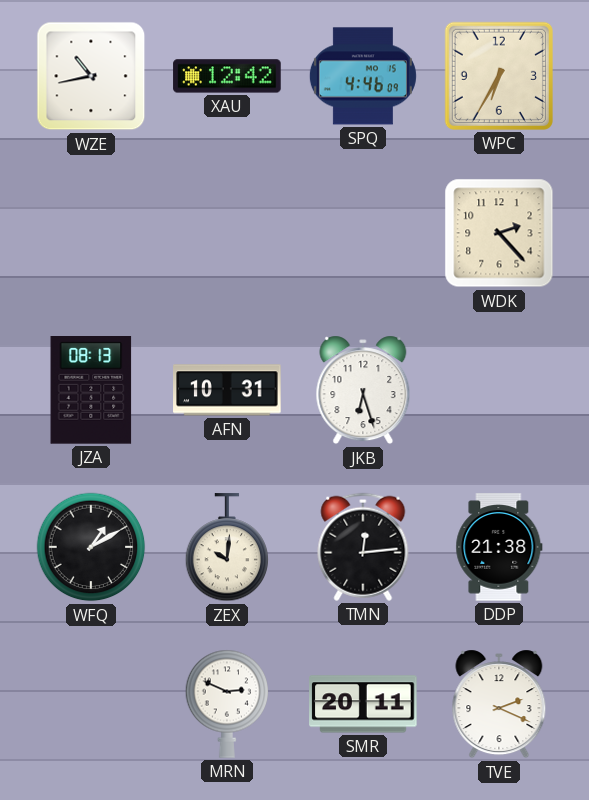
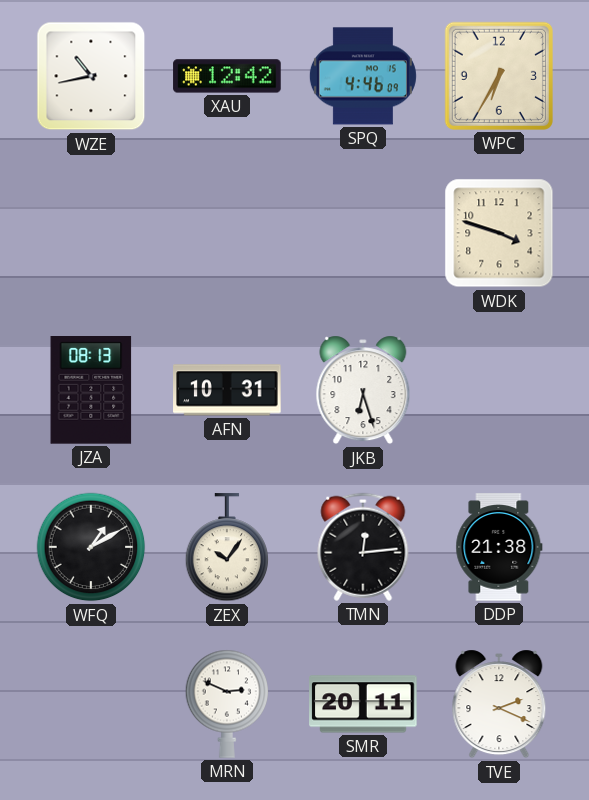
WDK: 2:23 -> 3:48 (499, 233)
ZEX: 10:01 -> 10:06 (227, 548)
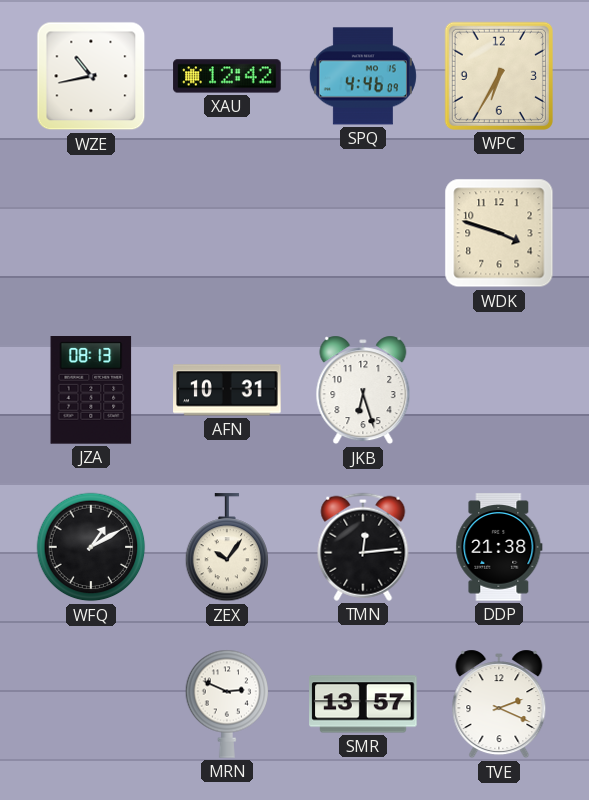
SMR: 20:11 -> 13:57 (363, 704)
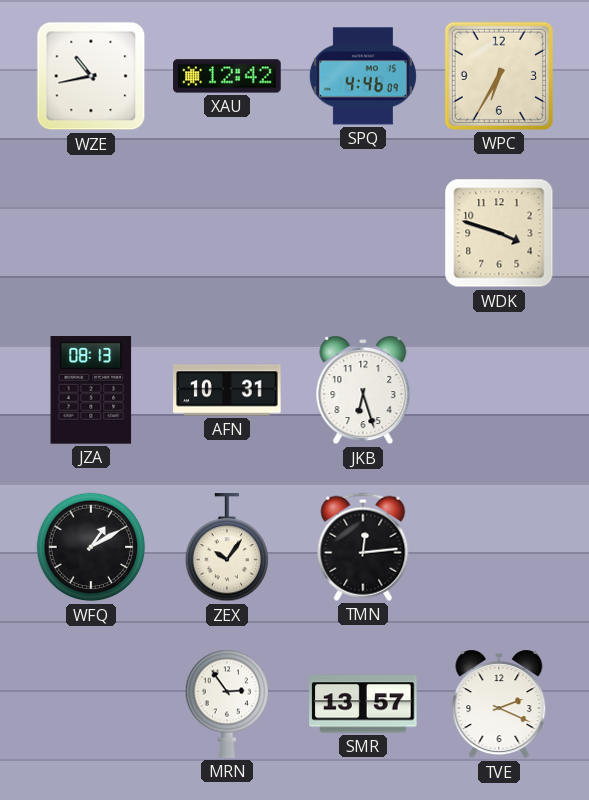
DDP: 21:38 -> none (499, 547)
MRN: 2:49 -> 2:54 (227, 704)
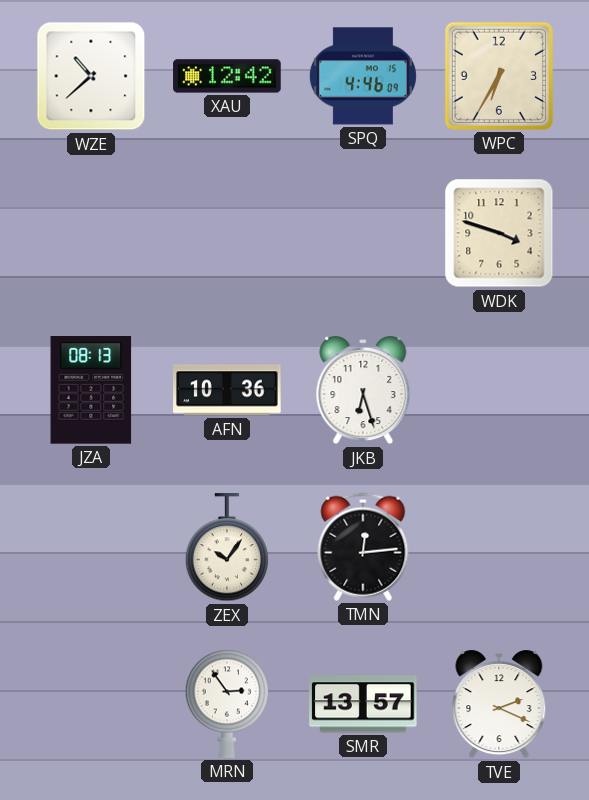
WZE: 10:43 -> 10:38 (91, 76)
AFN: 10:31 -> 10:36 (227, 390)
WFQ: 1:10 -> none (91, 547)
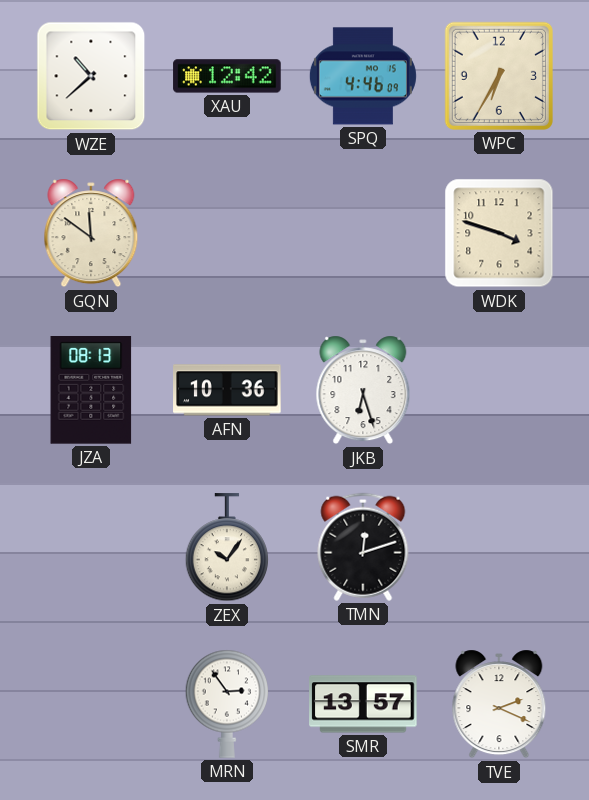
GQN: none -> 11:51 (91, 233)
TMN: 12:14 -> 12:12 (363, 547)
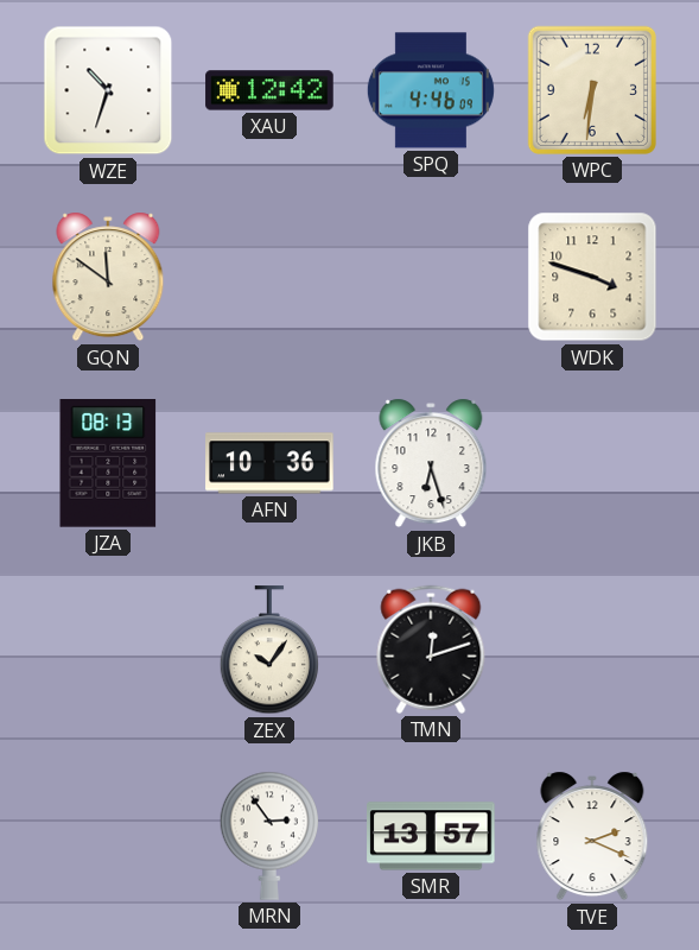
WZE: 10:38 -> 10:33 (108, 90)
WPC: 6:35 -> 6:31 (592, 90)
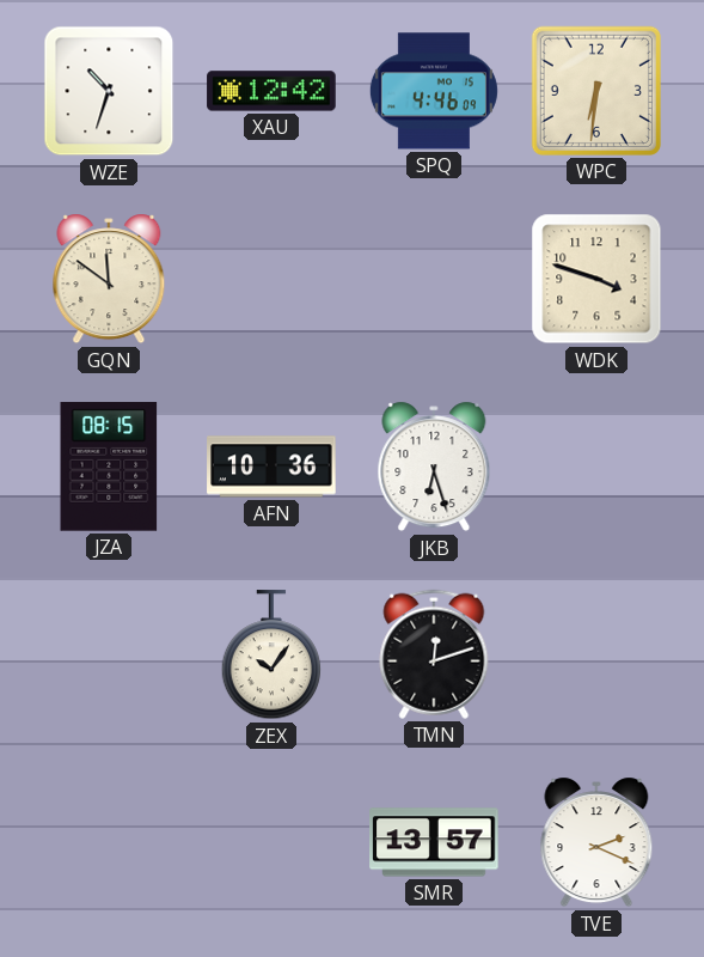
JZA: 08:13 -> 08:15 (109, 468)
MRN: 2:54 -> none (269, 836)
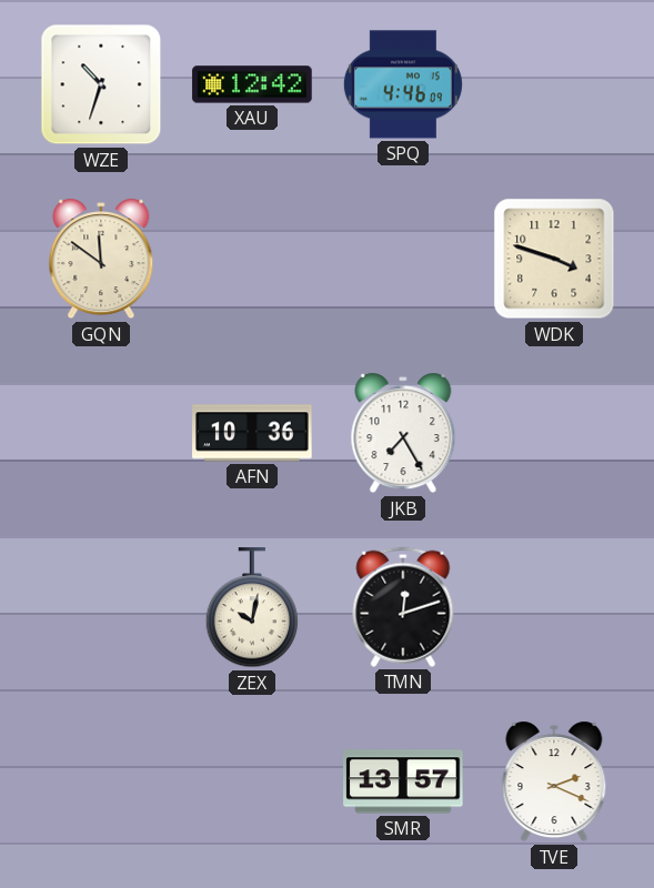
WPC: 6:31 -> none (596, 91)
JZA: 08:15 -> none (109, 468)
JKB: 6:27 -> 7:25 (403, 433)
ZEX: 10:06 -> 10:02 (252, 608)
